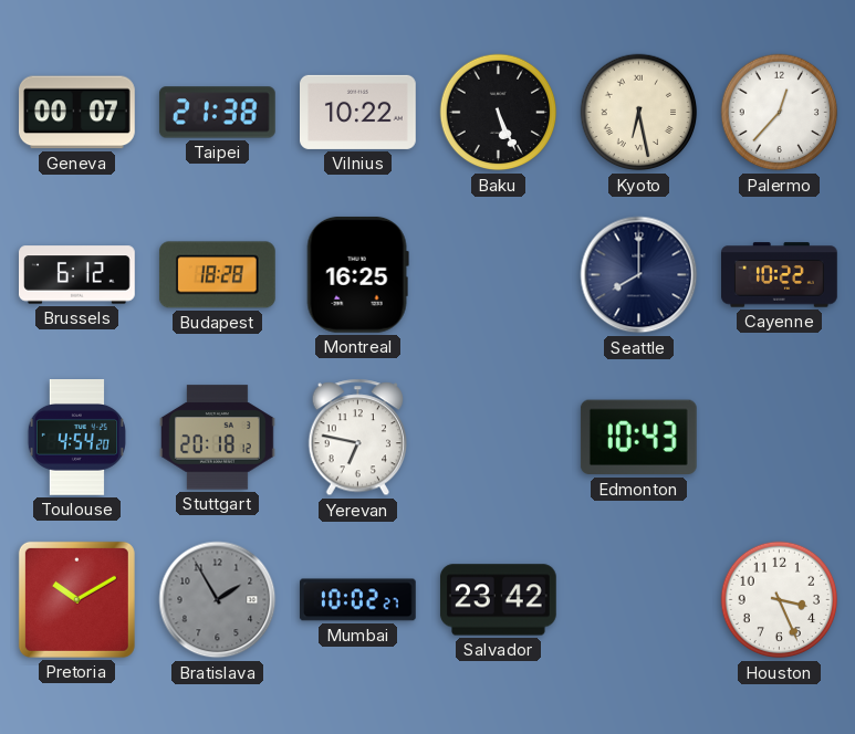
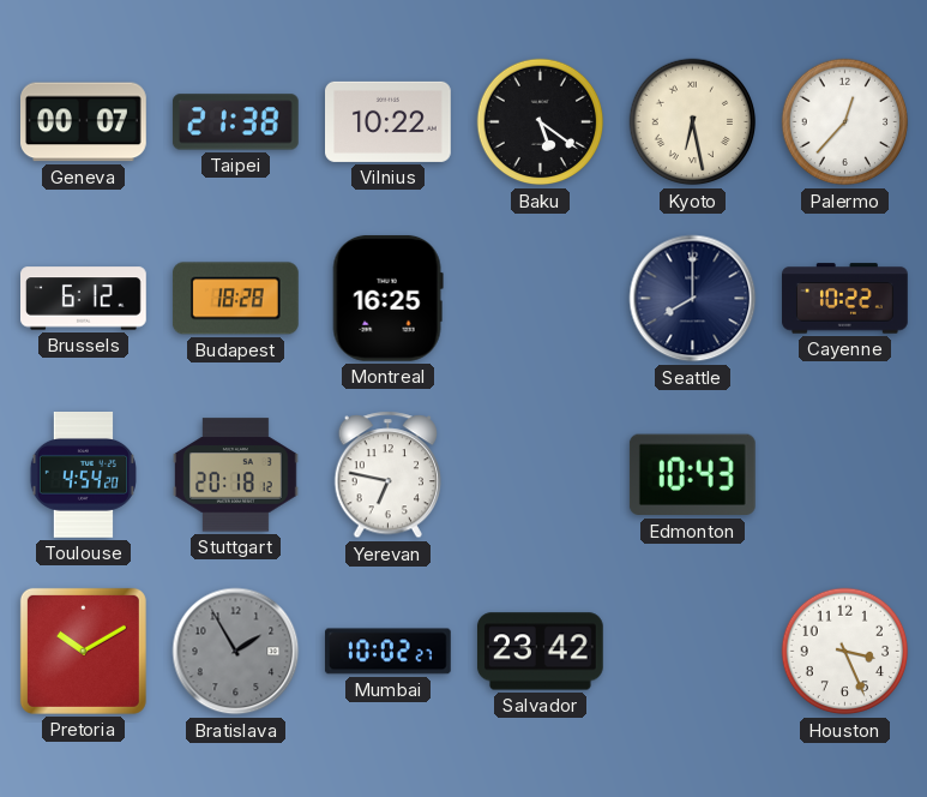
Baku: 5:26 -> 5:21 (541, 122)
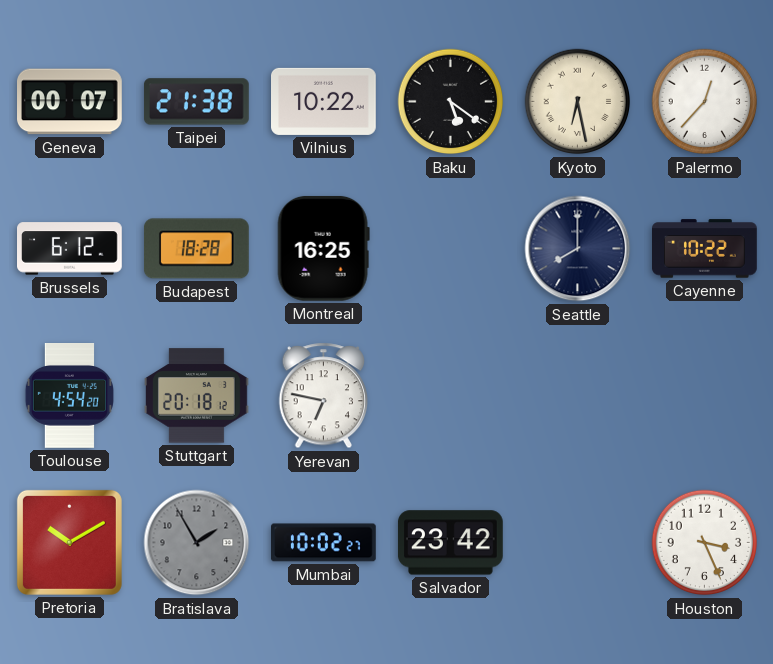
Edmonton: 10:43 -> none (692, 475)
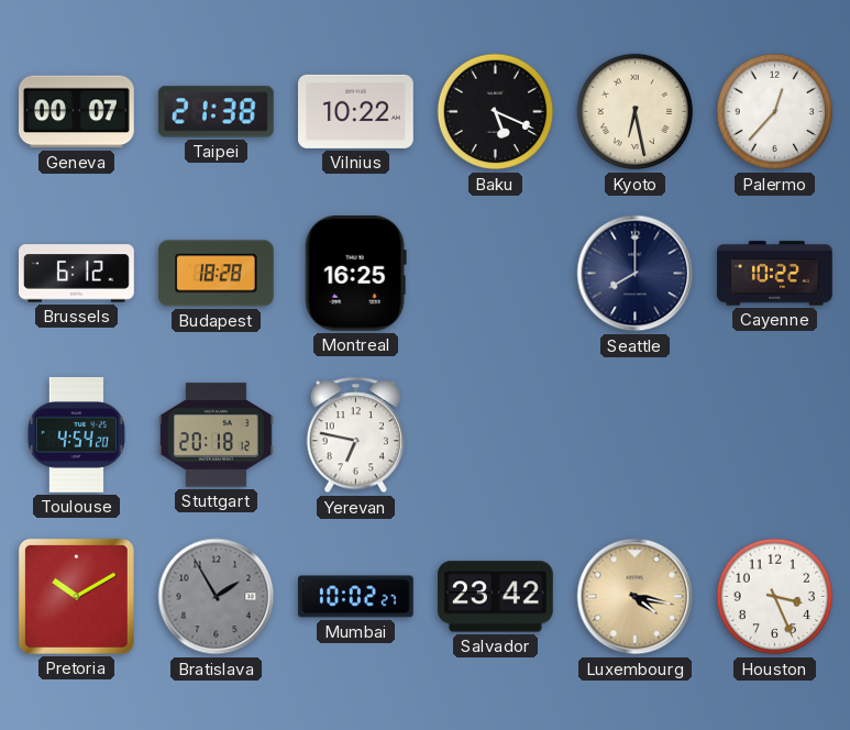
Baku: 5:21 -> 5:19 (496, 112)
Luxembourg: none -> 4:17 (636, 597)
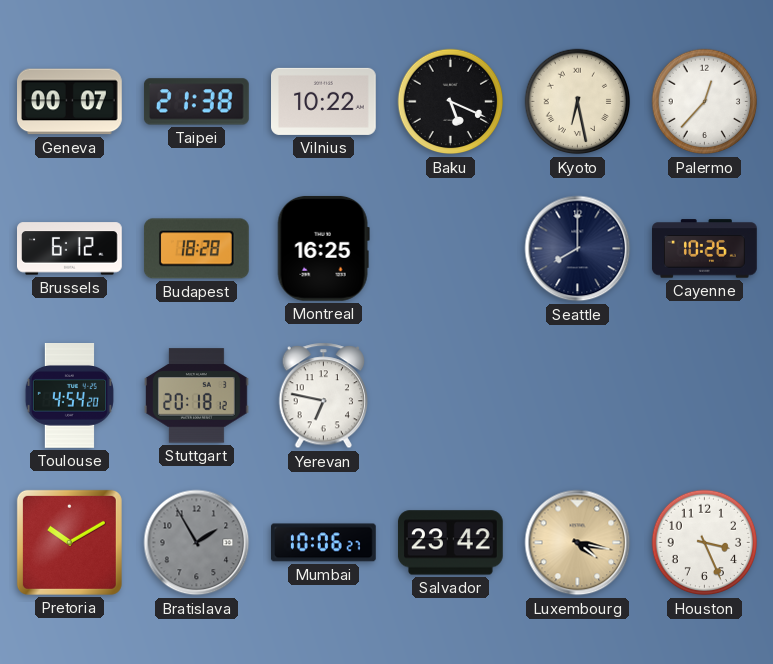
Cayenne: 10:22 -> 10:26 (705, 249)
Mumbai: 10:02 -> 10:06 (323, 543)
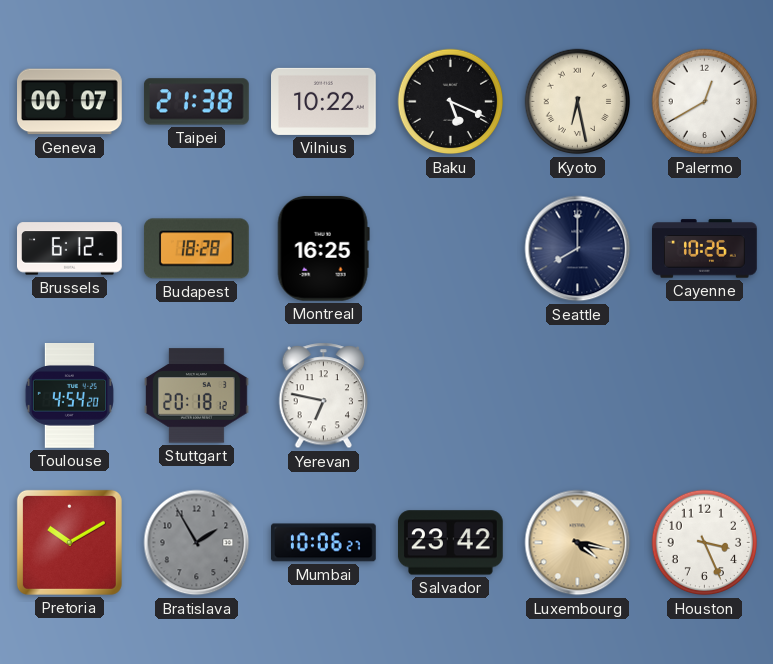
Palermo: 12:37 -> 12:40 (705, 102)
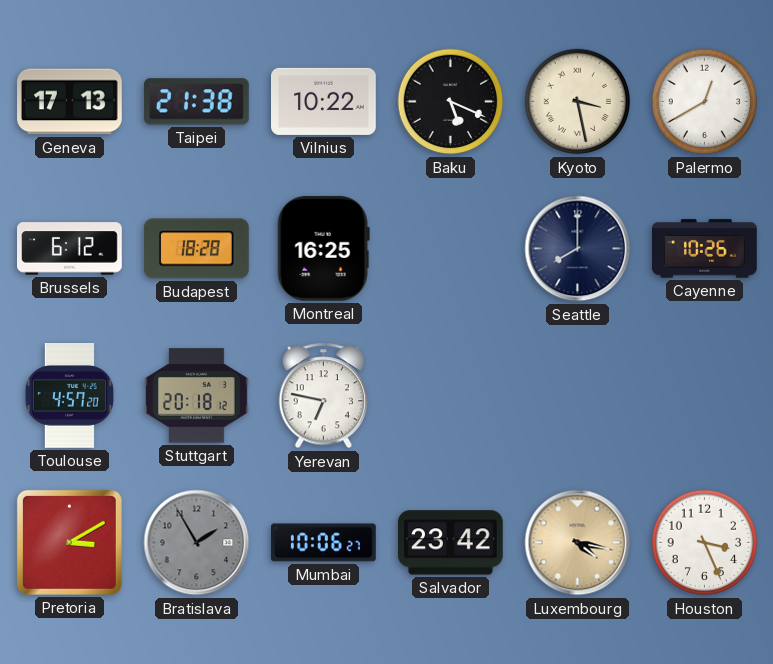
Geneva: 00:07 -> 17:13 (70, 102)
Kyoto: 6:28 -> 3:28 (578, 102)
Toulouse: 4:54 -> 4:57 (69, 396)
Pretoria: 10:10 -> 3:10 (69, 542)
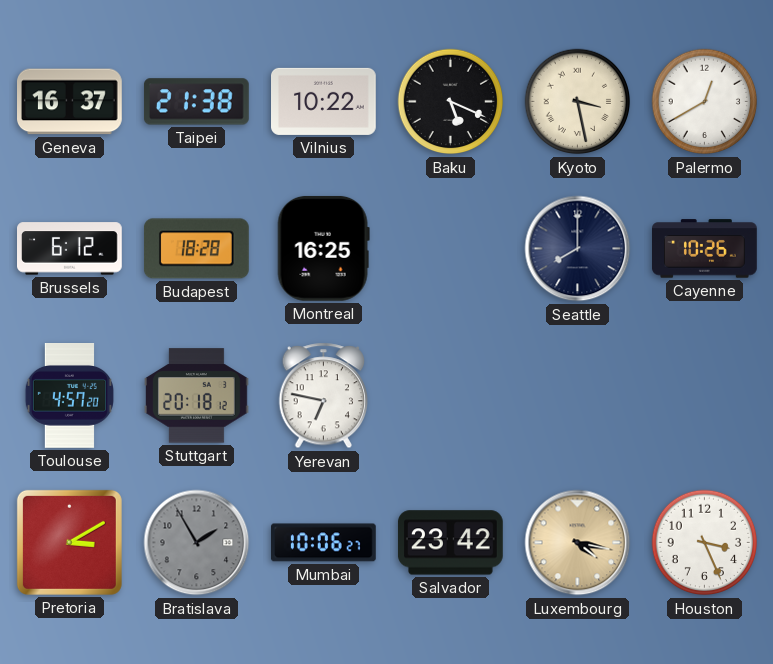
Geneva: 17:13 -> 16:37 (70, 102)
